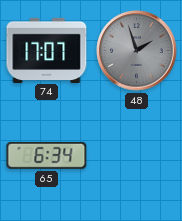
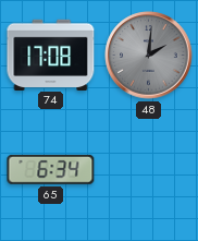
74: 17:07 -> 17:08 (51, 55)
48: 1:57 -> 2:01 (149, 56)
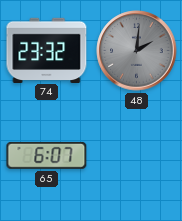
74: 17:08 -> 23:32 (47, 50)
65: 6:34 -> 6:07 (47, 155)
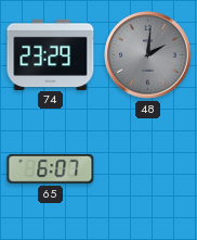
74: 23:32 -> 23:29 (51, 54)
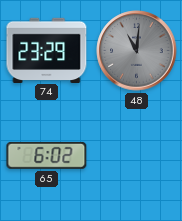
48: 2:01 -> 11:01 (137, 51)
65: 6:07 -> 6:02 (47, 155)
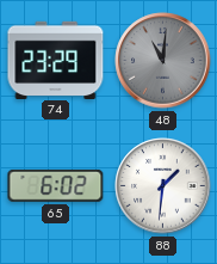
88: none -> 1:31 (163, 186)
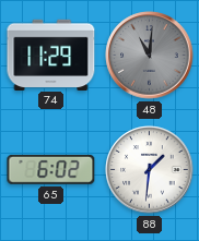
74: 23:29 -> 11:29 (51, 55)
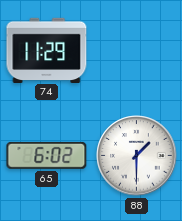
48: 11:01 -> none (150, 56)
88: 1:31 -> 1:30 (137, 156)
